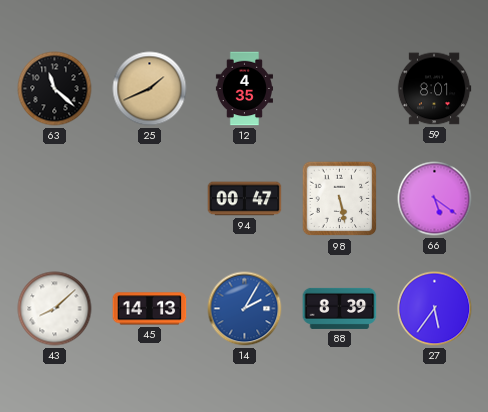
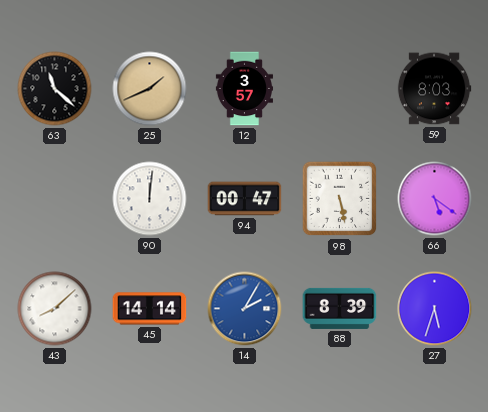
12: 4:35 -> 3:57 (244, 89)
59: 8:01 -> 8:03 (434, 89)
90: none -> 12:01 (150, 199)
45: 14:13 -> 14:14 (150, 309)
27: 5:36 -> 5:33 (435, 309)
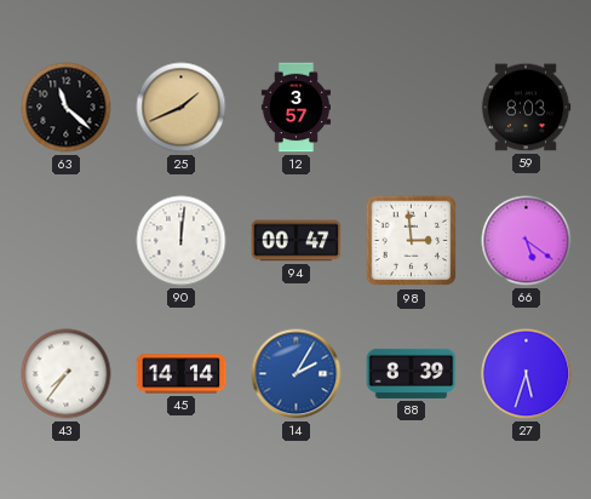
98: 5:28 -> 2:59 (412, 241)
43: 8:08 -> 7:36 (67, 374)
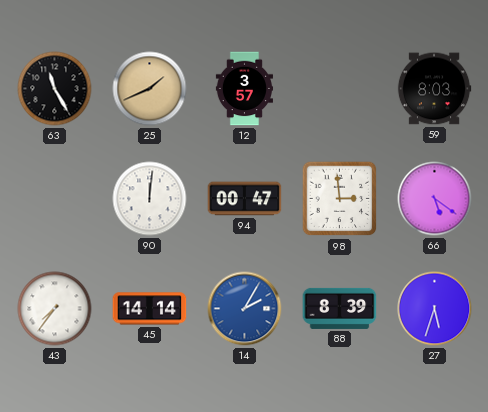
63: 11:22 -> 11:25 (55, 89)
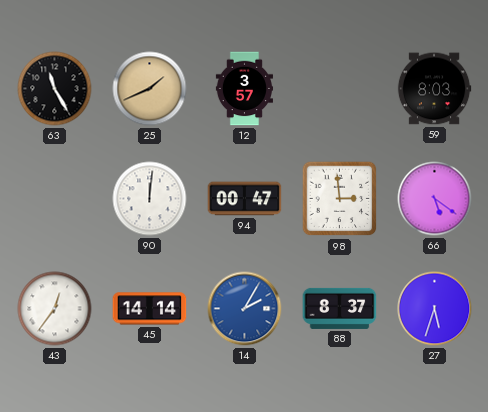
43: 7:36 -> 12:36 (55, 309)
88: 8:39 -> 8:37 (340, 308)
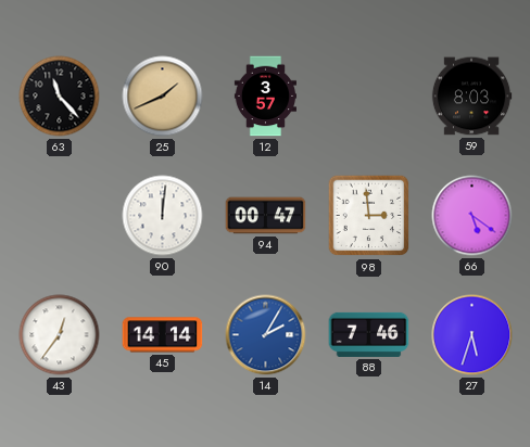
63: 11:25 -> 11:23 (60, 97)
88: 8:37 -> 7:46 (369, 334)
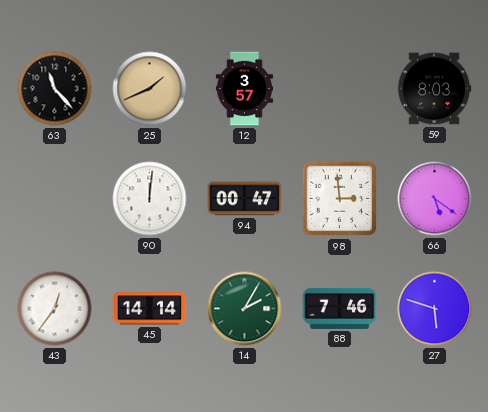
14 dial: blue -> green (245, 309)
27: 5:33 -> 5:48 (435, 309)
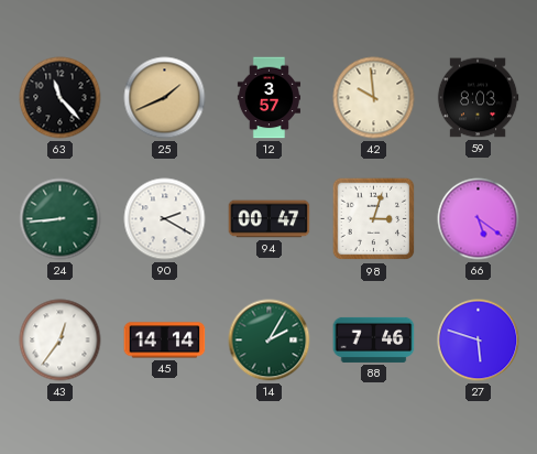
42: none -> 9:59 (374, 98)
24: none -> 8:44 (61, 219)
90: 12:01 -> 2:20 (165, 219)
98: 2:59 -> 3:03 (374, 219)
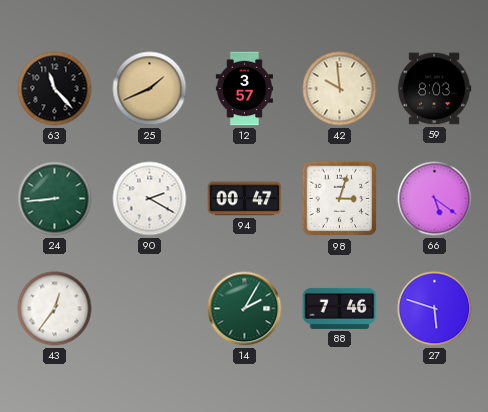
45: 14:14 -> none (165, 340)
